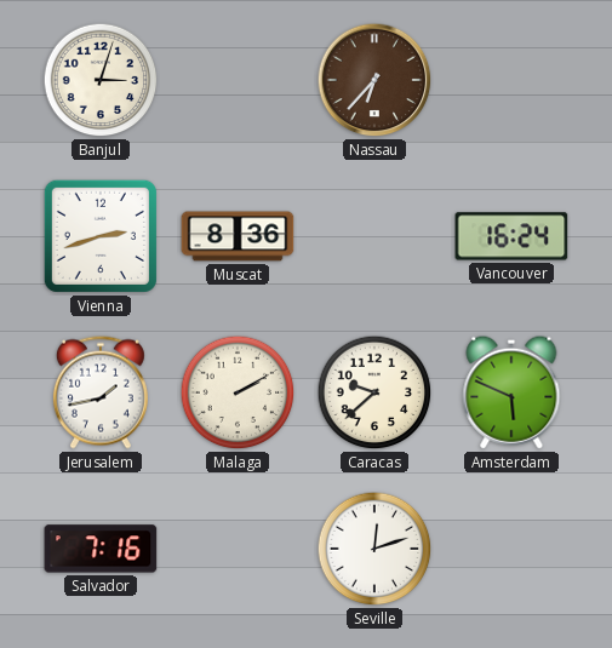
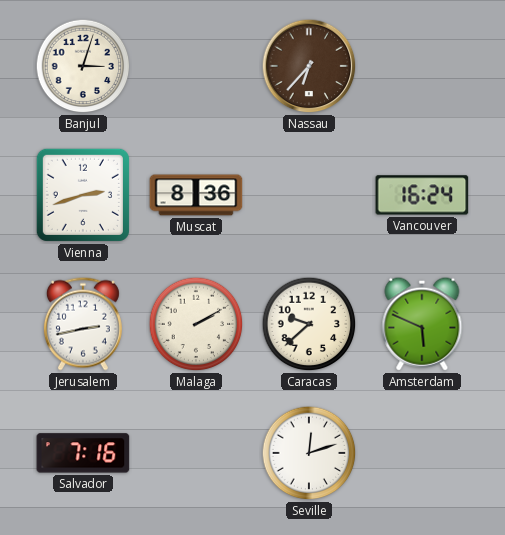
Jerusalem: 1:43 -> 2:43 (83, 324)
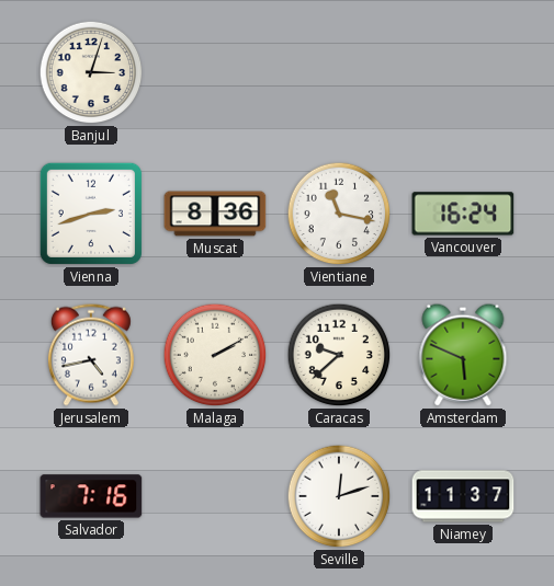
Nassau: 6:37 -> none (309, 66)
Vientiane: none -> 11:17 (339, 214)
Jerusalem: 2:43 -> 4:43 (91, 355)
Niamey: none -> 11:37 (463, 496)
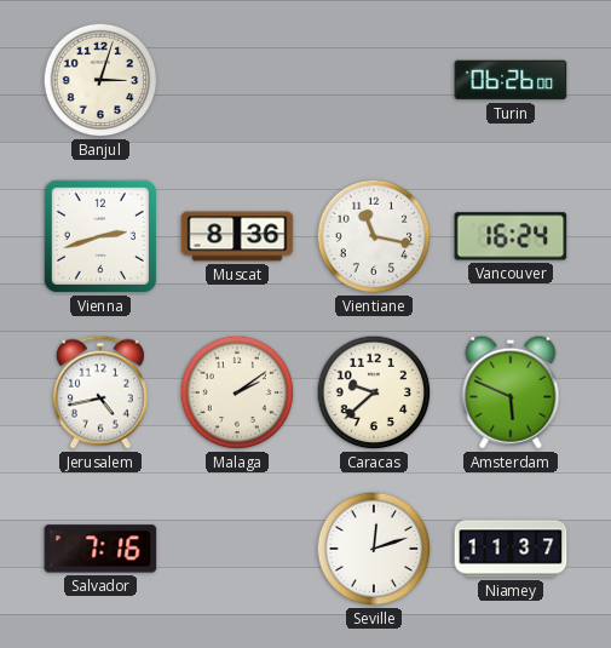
Turin: none -> 06:26 (511, 80)
Malaga: 2:10 -> 2:09 (237, 392)
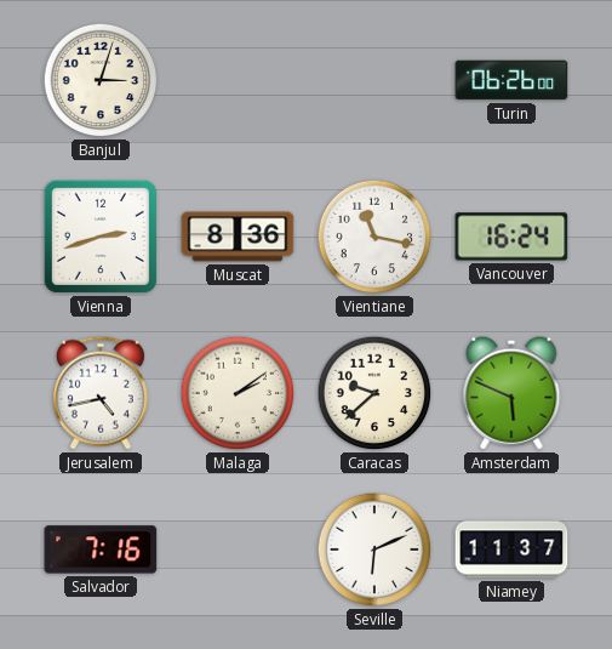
Seville: 12:12 -> 6:11 (374, 550)
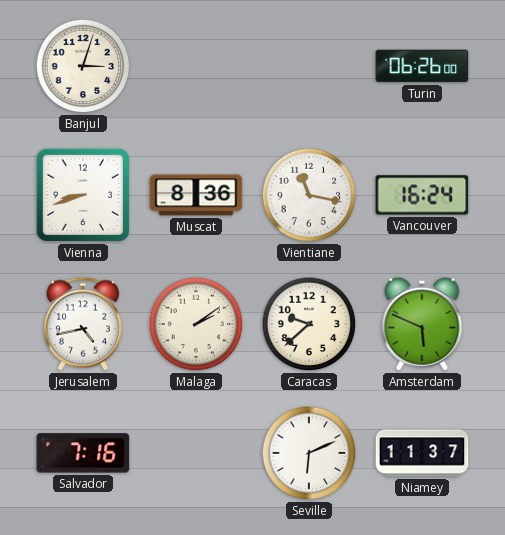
Vienna: 2:42 -> 8:42 (83, 195)
